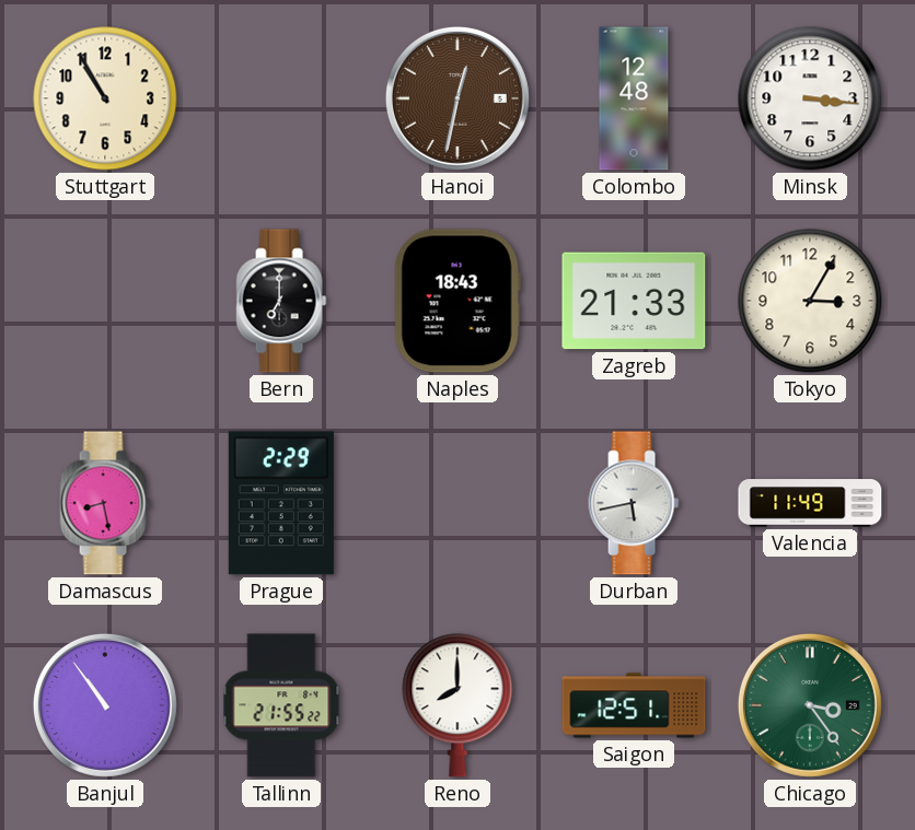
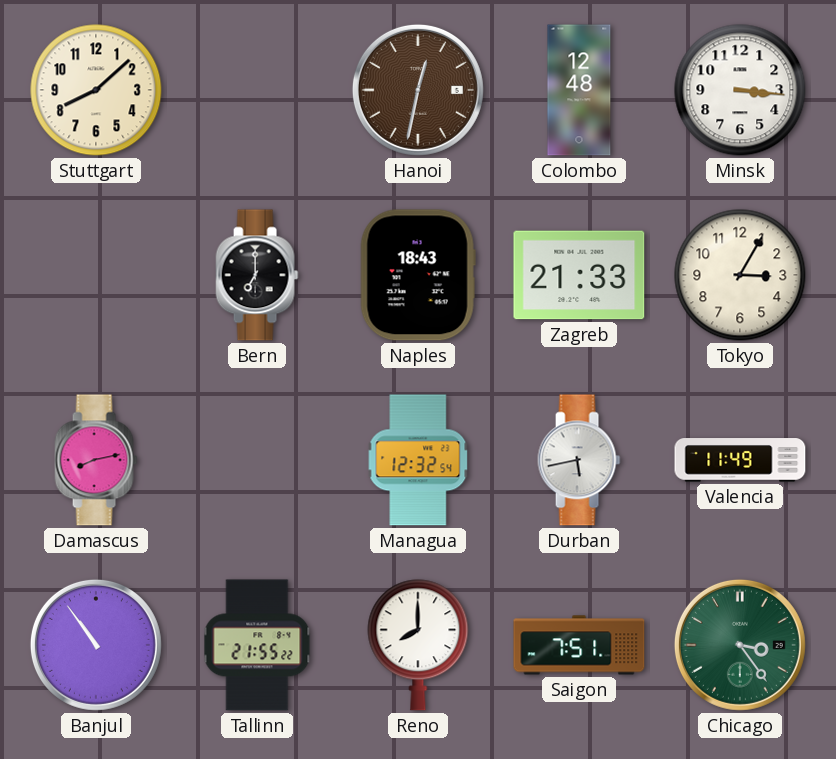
Stuttgart: 10:55 -> 8:08 (96, 90)
Damascus: 8:28 -> 8:13 (96, 460)
Prague: 2:29 -> none (281, 503)
Managua: none -> 12:32 (418, 460)
Saigon: 12:51 -> 7:51 (579, 645)
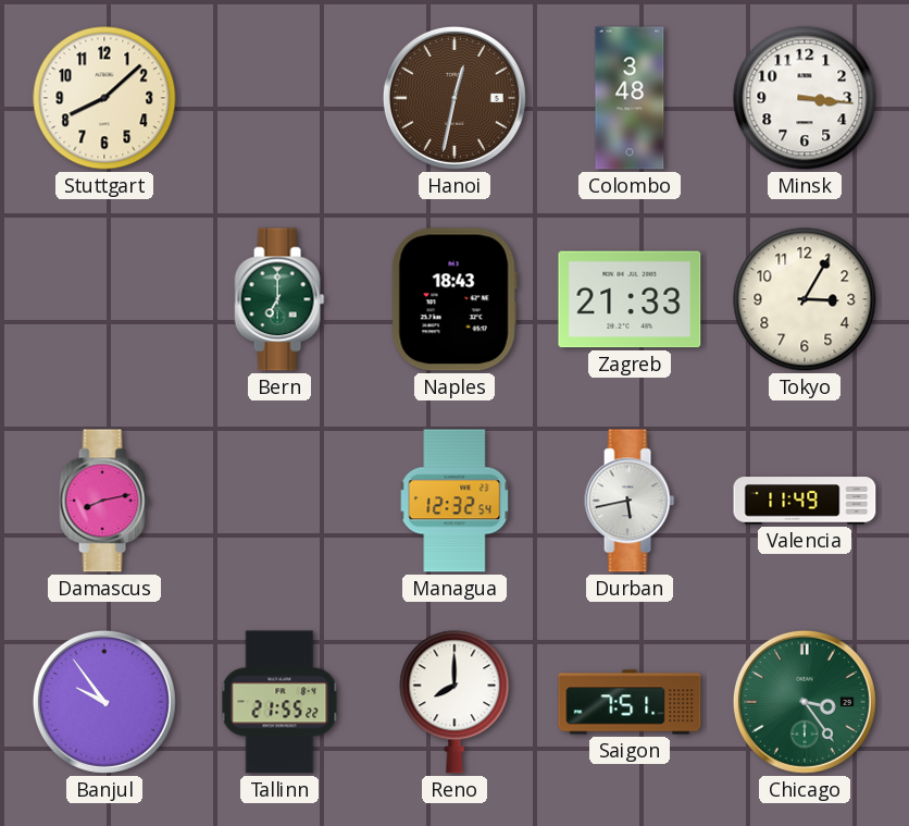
Colombo: 12:48 -> 3:48 (630, 98)
Bern dial: black -> green (279, 299)
Banjul: 10:54 -> 9:54 (104, 702)
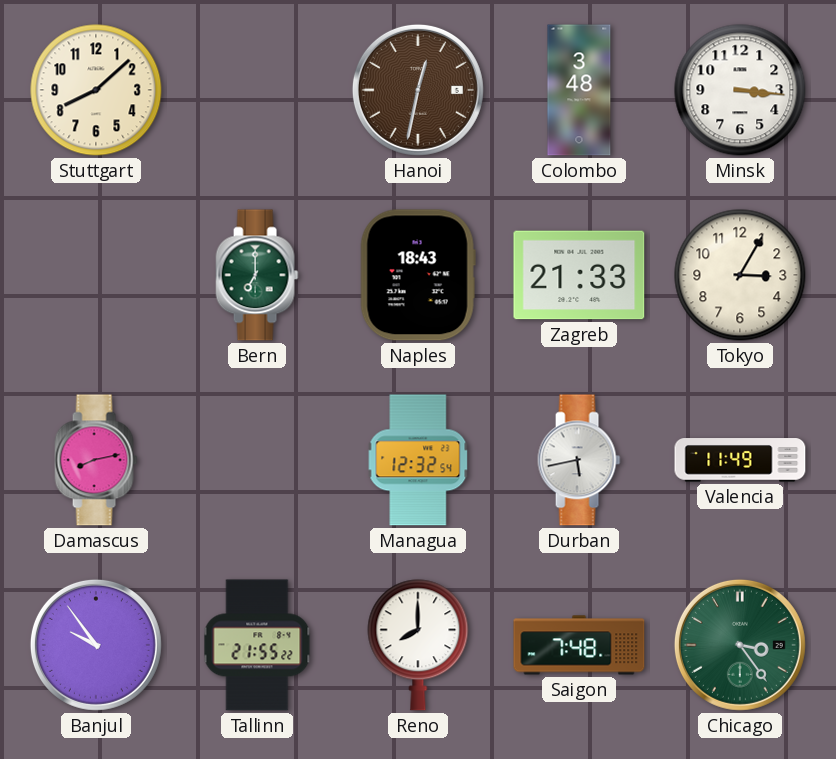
Saigon: 7:51 -> 7:48 (579, 645)
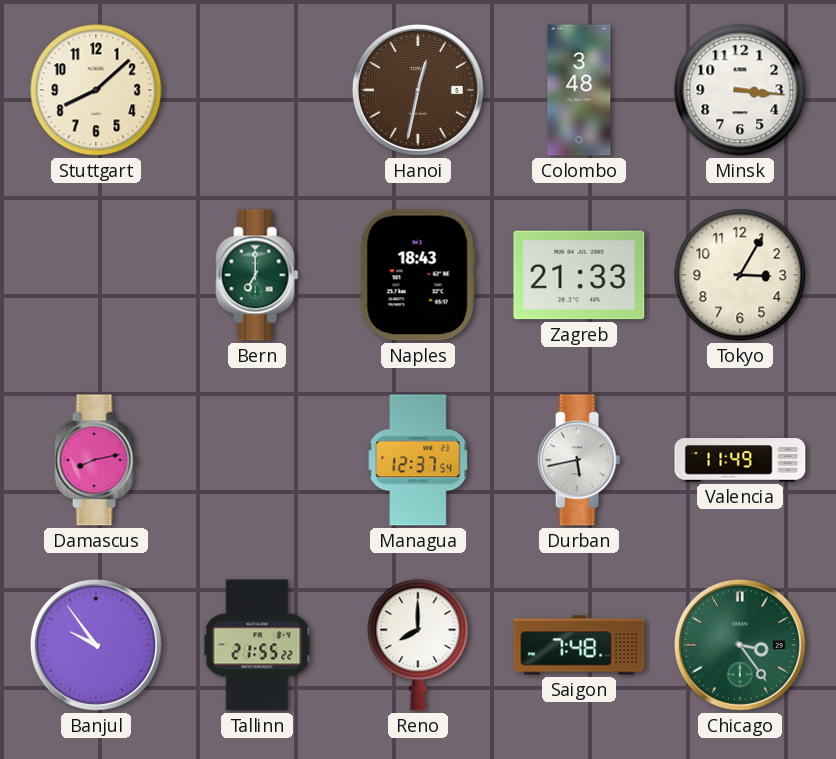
Managua: 12:32 -> 12:37 (418, 460)
